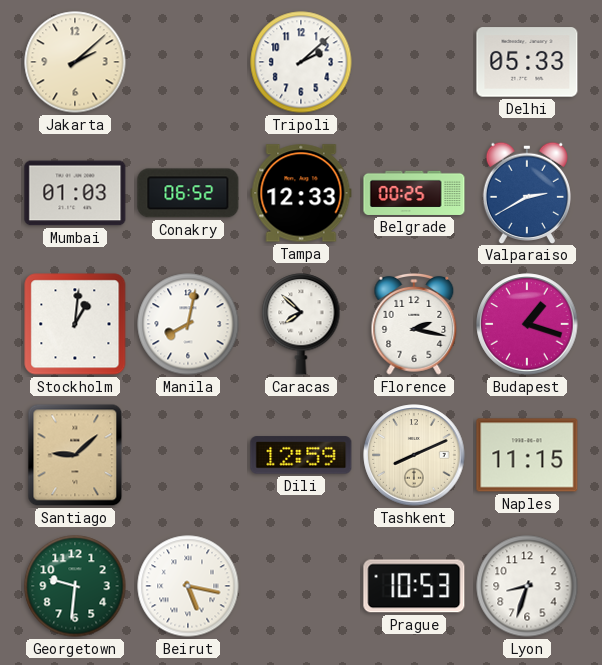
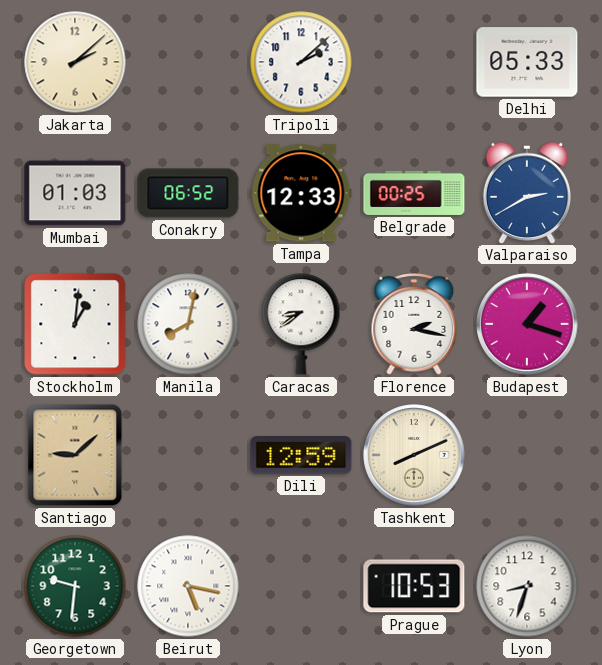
Caracas: 7:52 -> 8:39 (301, 324)
Naples: 11:15 -> none (527, 455)
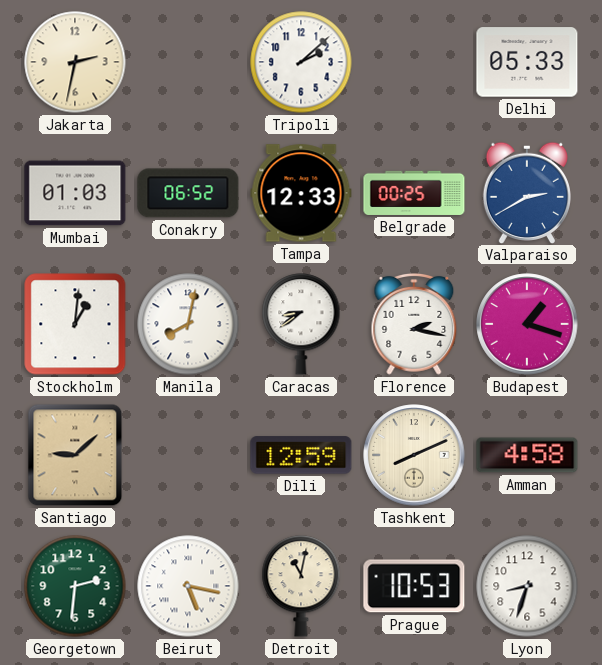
Jakarta: 2:08 -> 2:32 (75, 62)
Amman: none -> 4:58 (527, 455)
Georgetown: 9:31 -> 2:31 (75, 586)
Detroit: none -> 11:02 (301, 586)
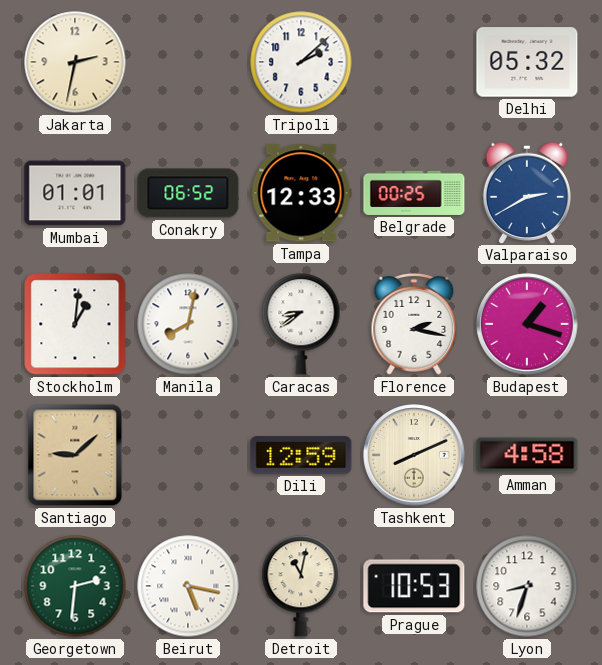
Delhi: 05:33 -> 05:32 (527, 62)
Mumbai: 01:03 -> 01:01 (75, 193)
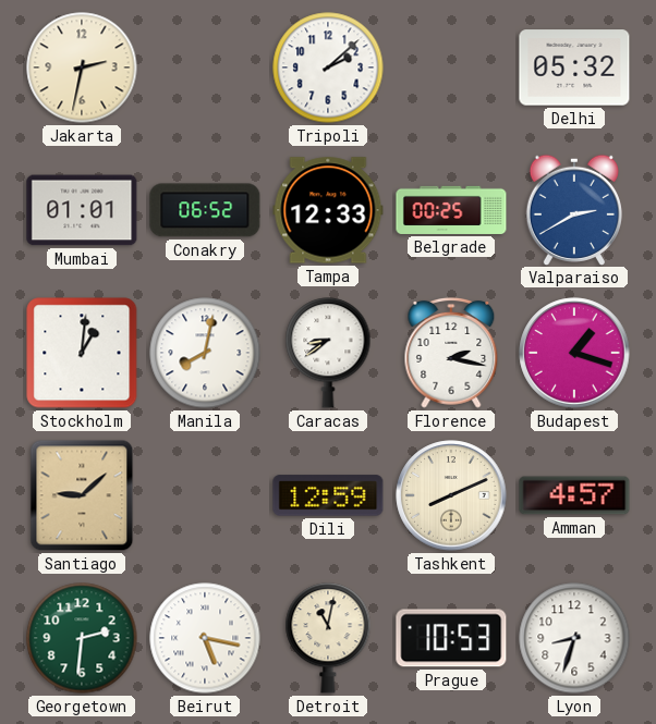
Amman: 4:58 -> 4:57 (574, 495)
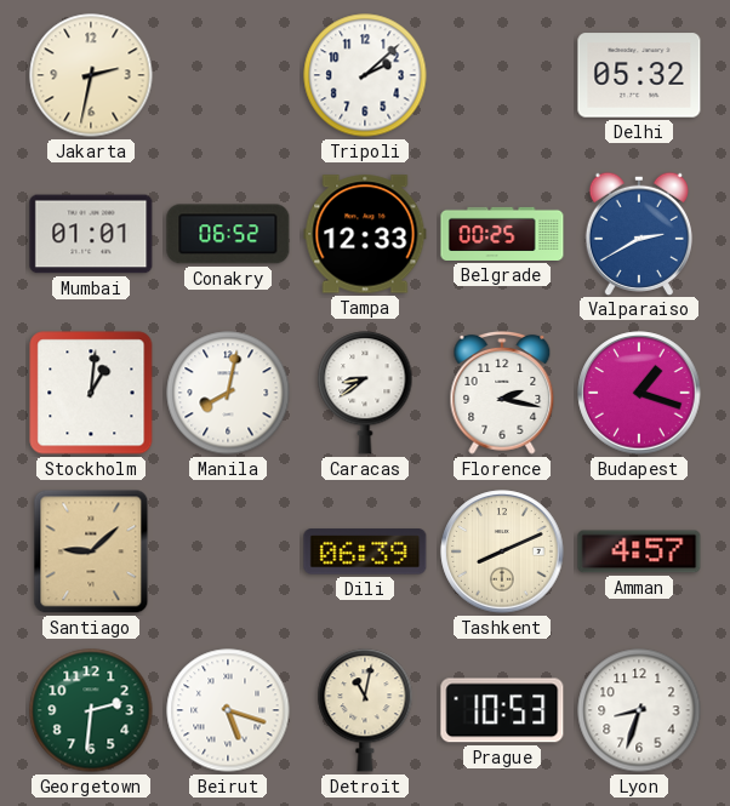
Dili: 12:59 -> 06:39 (365, 551)
Beirut: 5:17 -> 5:18 (228, 710)
